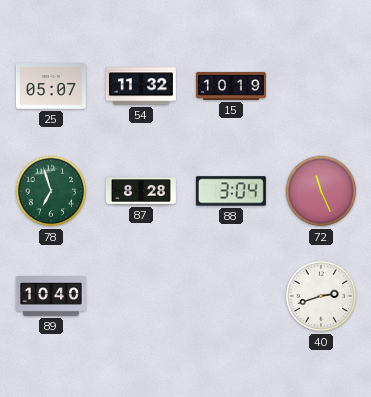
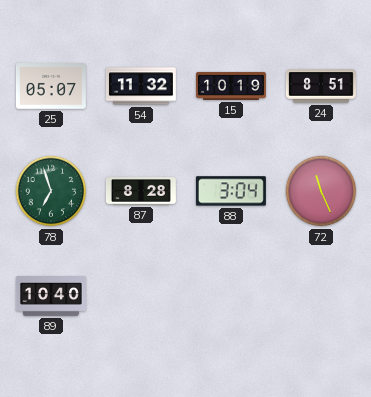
24: none -> 8:51 (321, 86)
40: 2:42 -> none (321, 296)
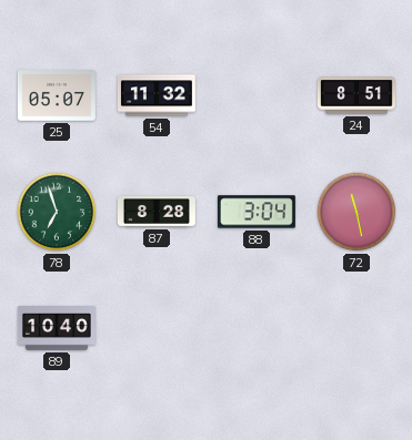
15: 10:19 -> none (231, 86)
72: 11:26 -> 11:28 (356, 212)
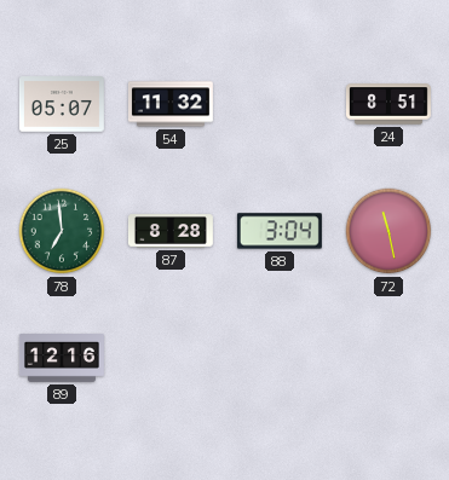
78: 6:57 -> 6:59 (62, 231)
89: 10:40 -> 12:16 (62, 359)
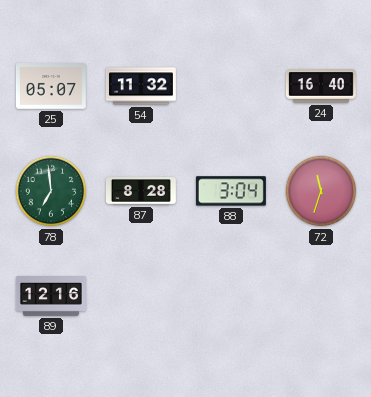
24: 8:51 -> 16:40 (321, 86)
72: 11:28 -> 11:33 (321, 191)
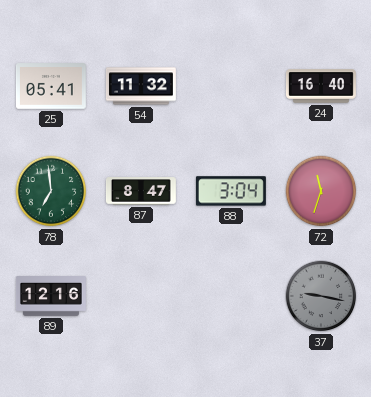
25: 05:07 -> 05:41 (51, 86)
87: 8:28 -> 8:47 (141, 191)
37: none -> 9:17 (321, 296)
